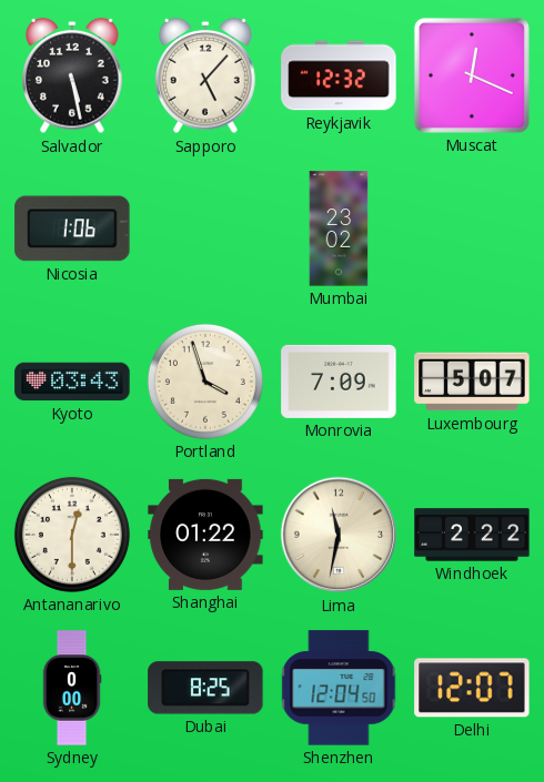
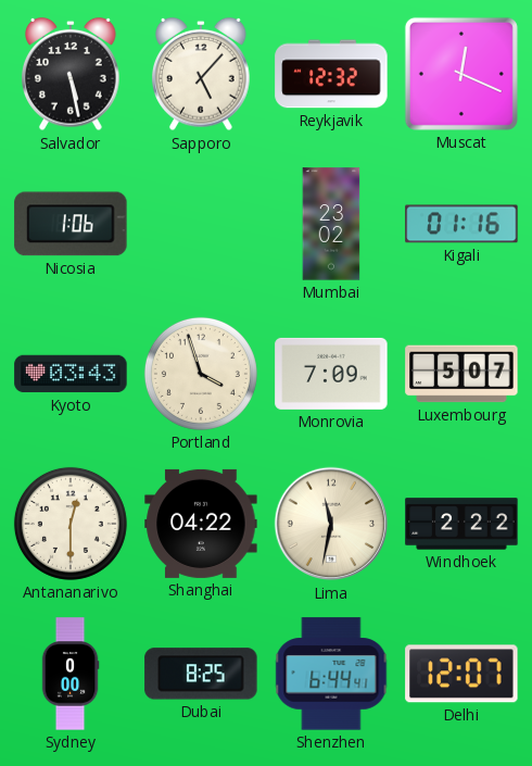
Kigali: none -> 01:16 (461, 224)
Shanghai: 01:22 -> 04:22 (201, 524)
Shenzhen: 12:04 -> 6:44 (331, 674)
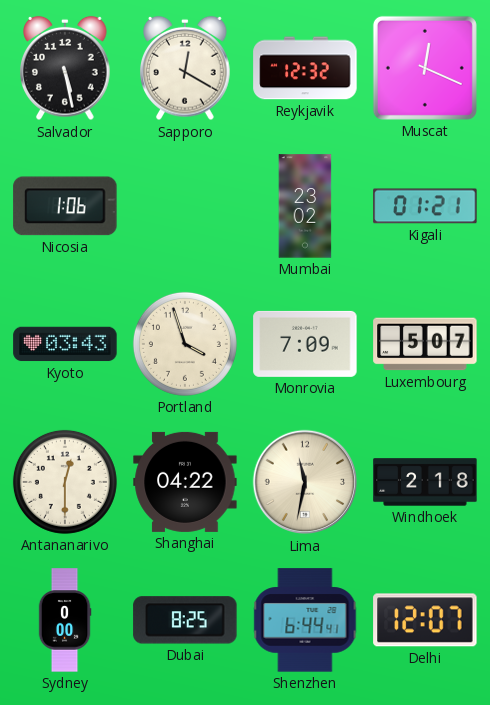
Sapporo: 5:07 -> 12:20 (185, 68)
Kigali: 01:16 -> 01:21 (425, 206)
Windhoek: 2:22 -> 2:18 (425, 482)
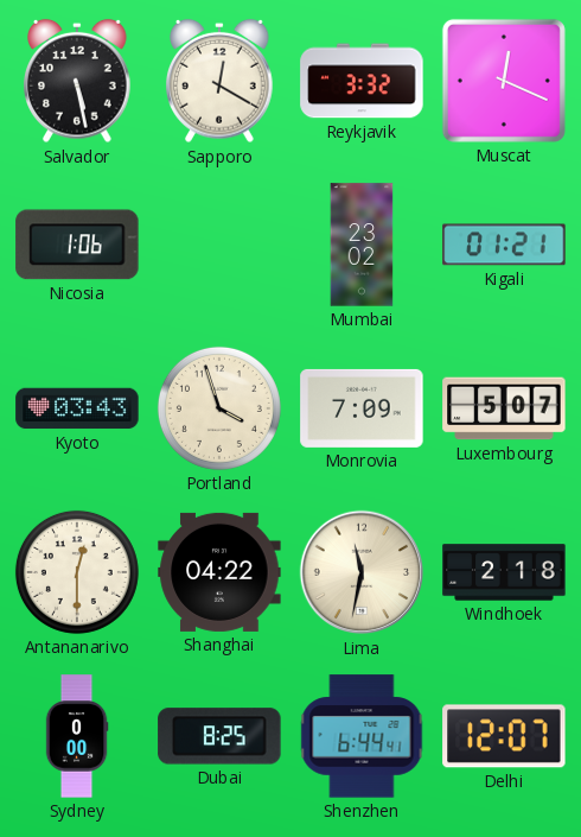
Reykjavik: 12:32 -> 3:32 (362, 81)
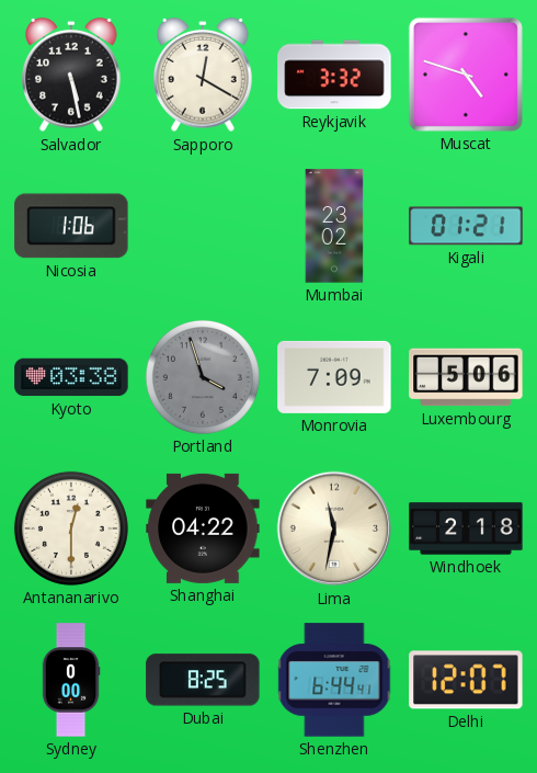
Muscat: 12:19 -> 4:48 (466, 75)
Kyoto: 03:43 -> 03:38 (71, 377)
Portland dial: cream -> grey (203, 377)
Luxembourg: 5:07 -> 5:06 (466, 377)
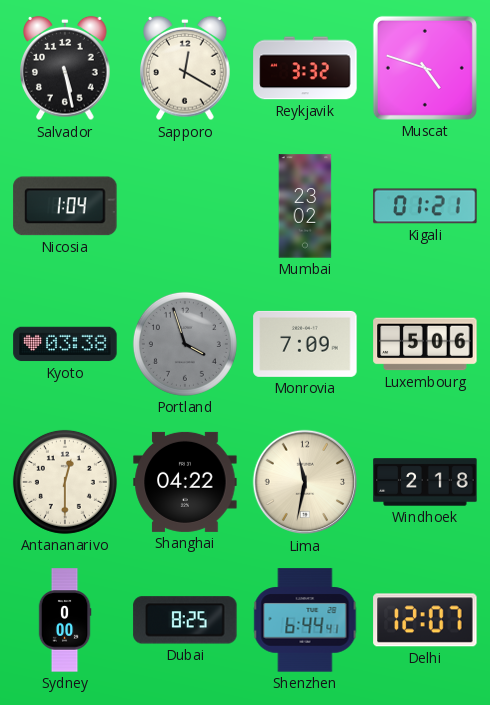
Nicosia: 1:06 -> 1:04 (65, 206)
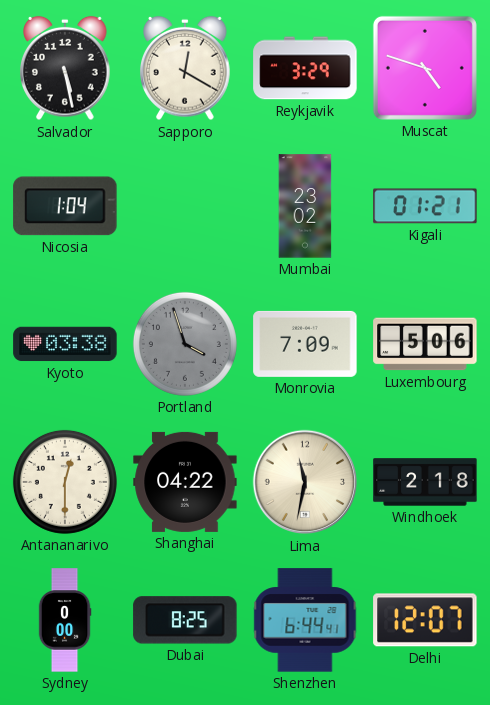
Reykjavik: 3:32 -> 3:29 (305, 68)
